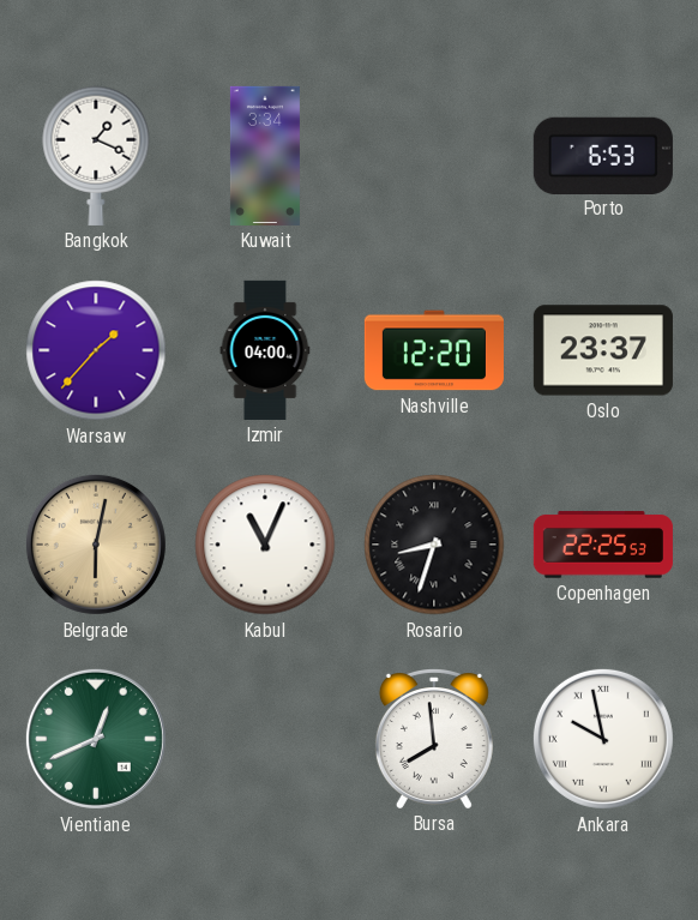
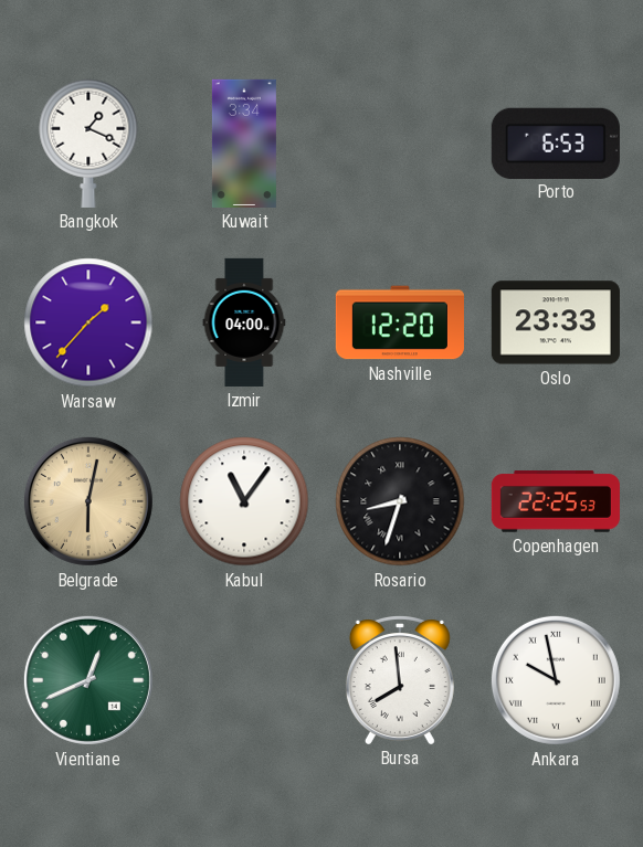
Oslo: 23:37 -> 23:33 (556, 322)
Kabul: 11:04 -> 11:06 (244, 501)
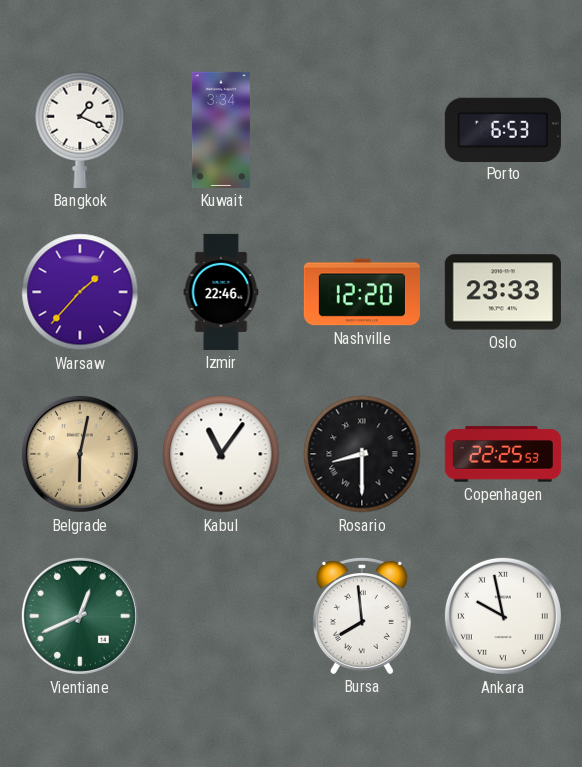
Izmir: 04:00 -> 22:46 (221, 292)
Rosario: 8:33 -> 8:30 (362, 454)
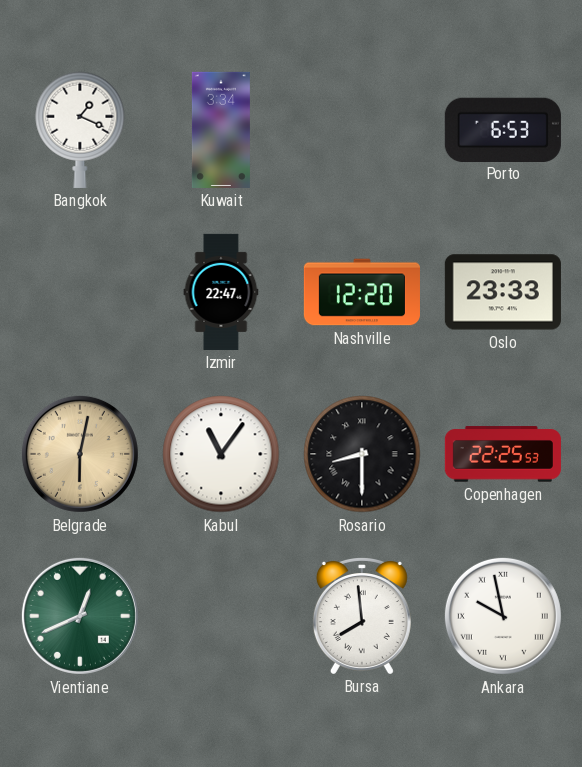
Warsaw: 1:37 -> none (80, 292)
Izmir: 22:46 -> 22:47 (221, 292)
